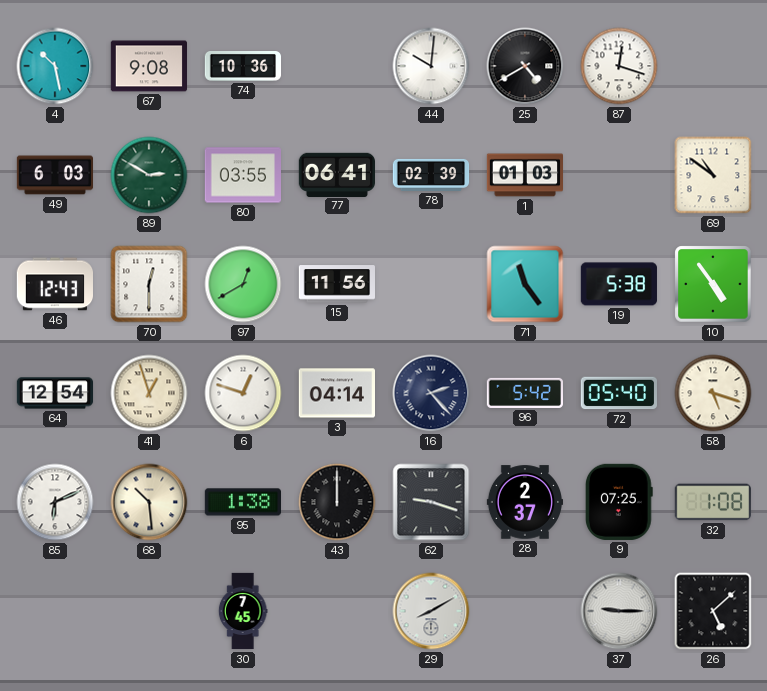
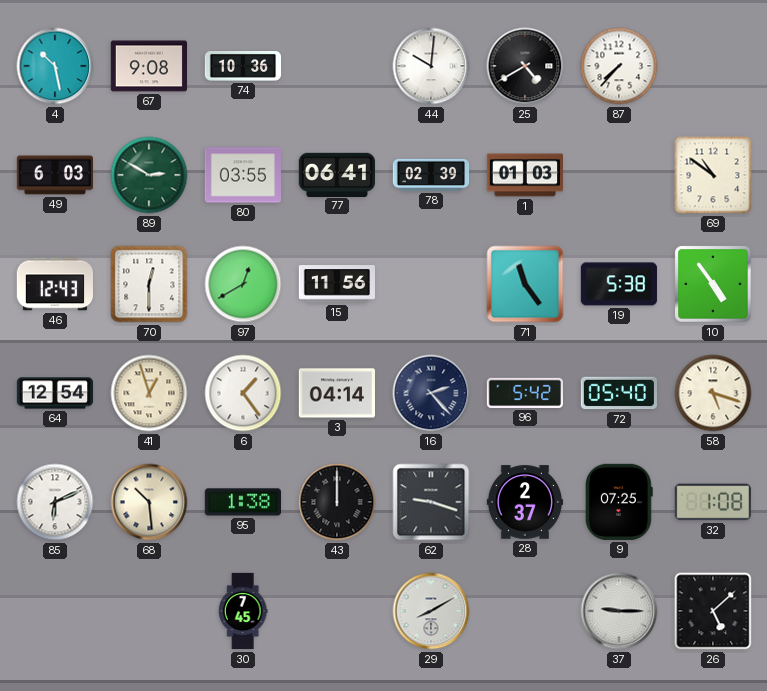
87: 12:18 -> 7:37 (619, 66)
6: 12:48 -> 1:24 (243, 393)
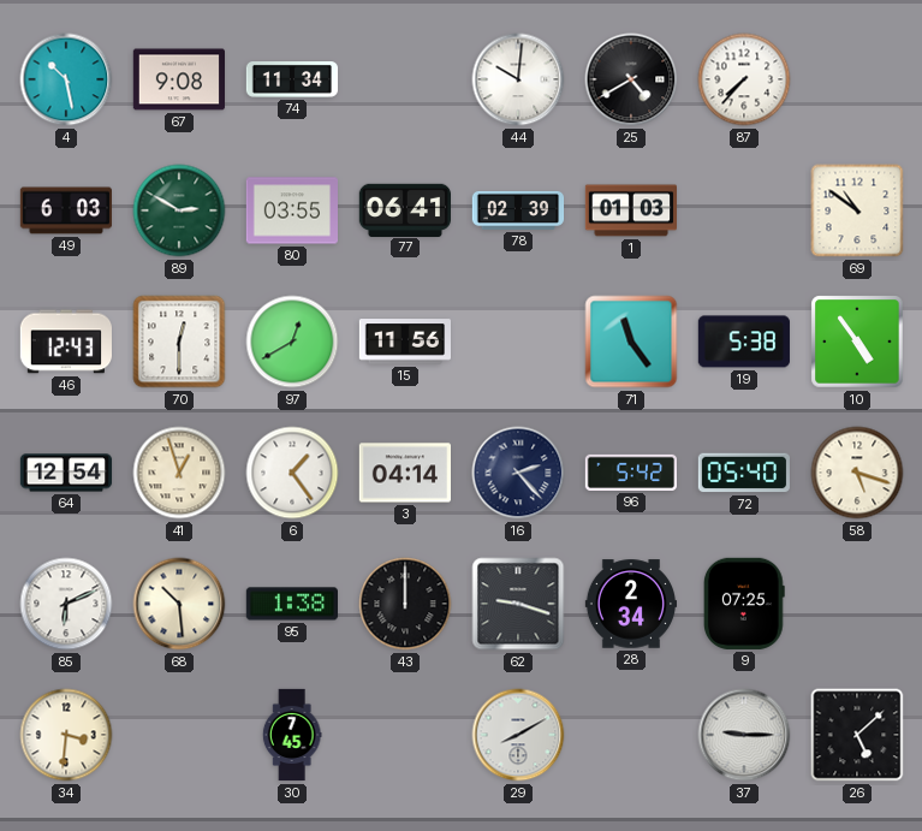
74: 10:36 -> 11:34 (292, 81)
28: 2:37 -> 2:34 (630, 604)
32: 1:08 -> none (713, 502)
34: none -> 3:31 (66, 735)
